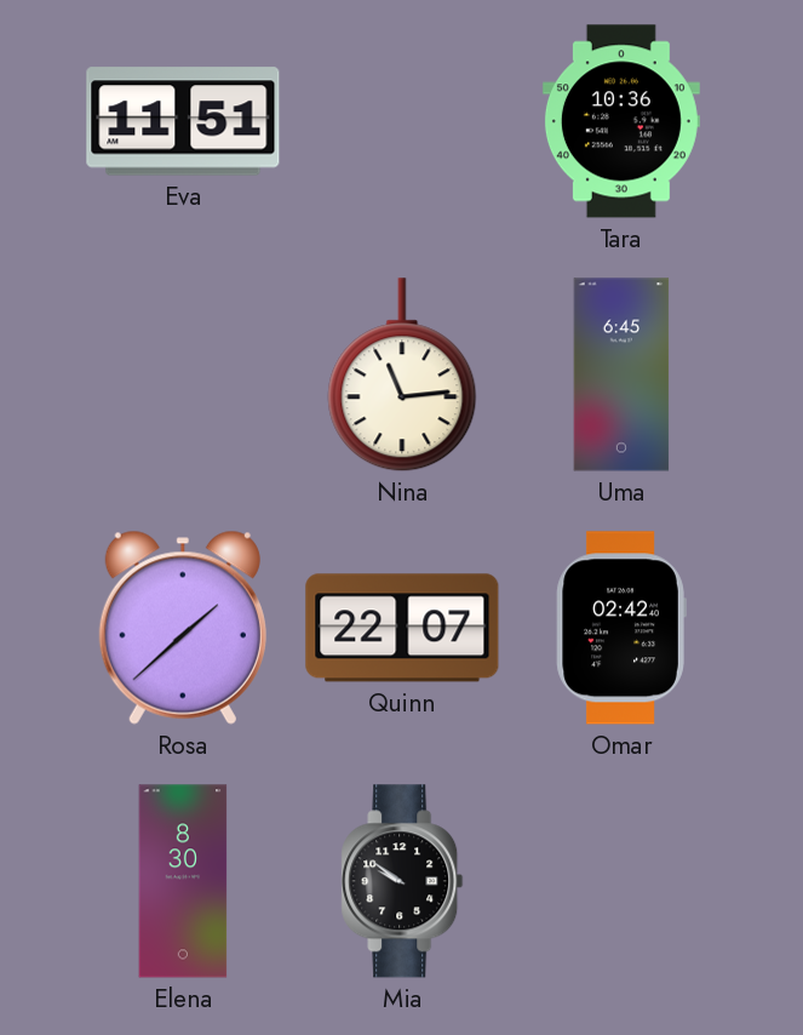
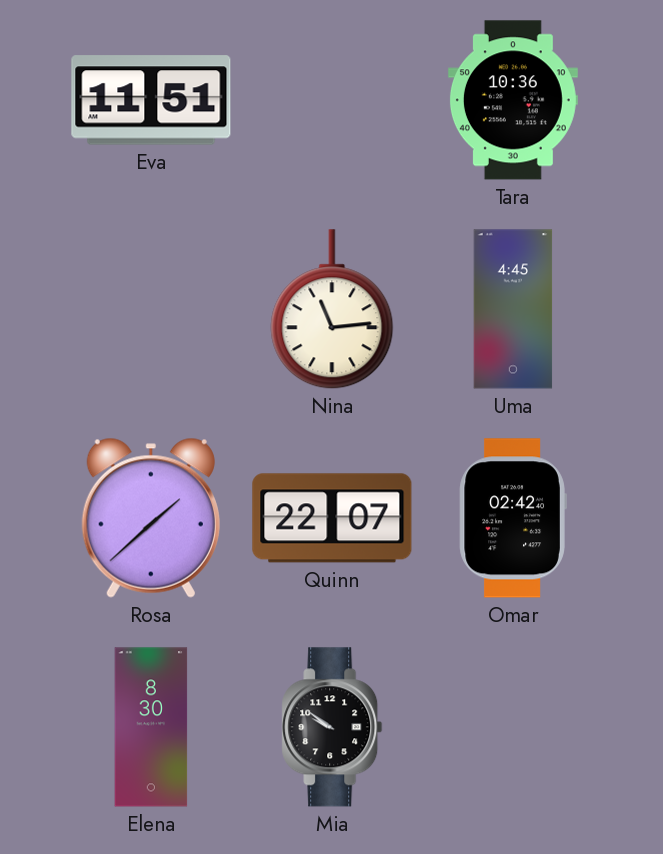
Uma: 6:45 -> 4:45 (513, 309)
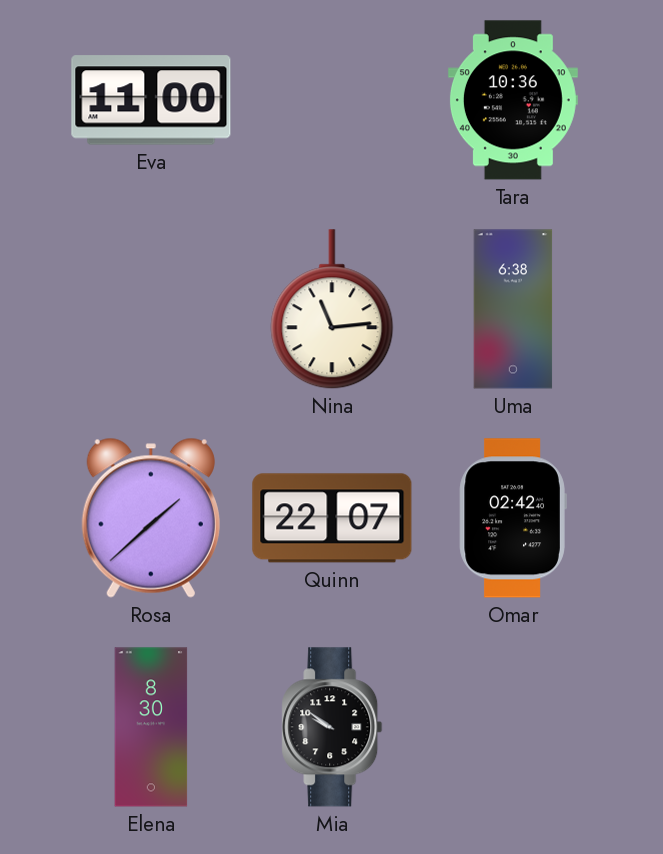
Eva: 11:51 -> 11:00 (151, 100)
Uma: 4:45 -> 6:38 (513, 309)
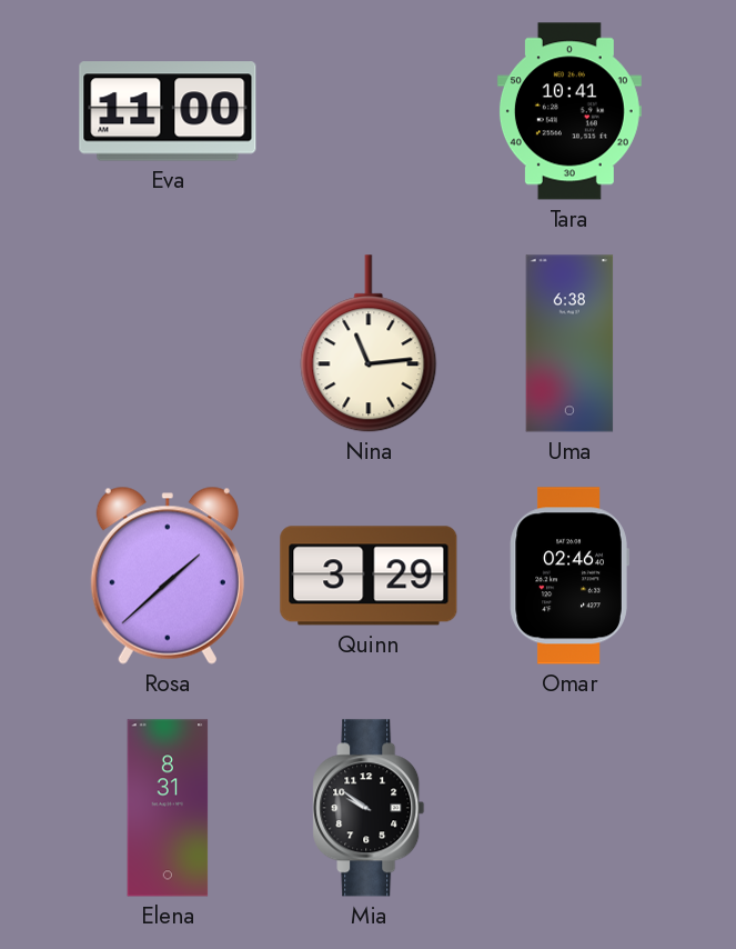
Tara: 10:36 -> 10:41 (569, 111)
Quinn: 22:07 -> 3:29 (369, 576)
Omar: 02:42 -> 02:46 (569, 576)
Elena: 8:30 -> 8:31 (168, 808)
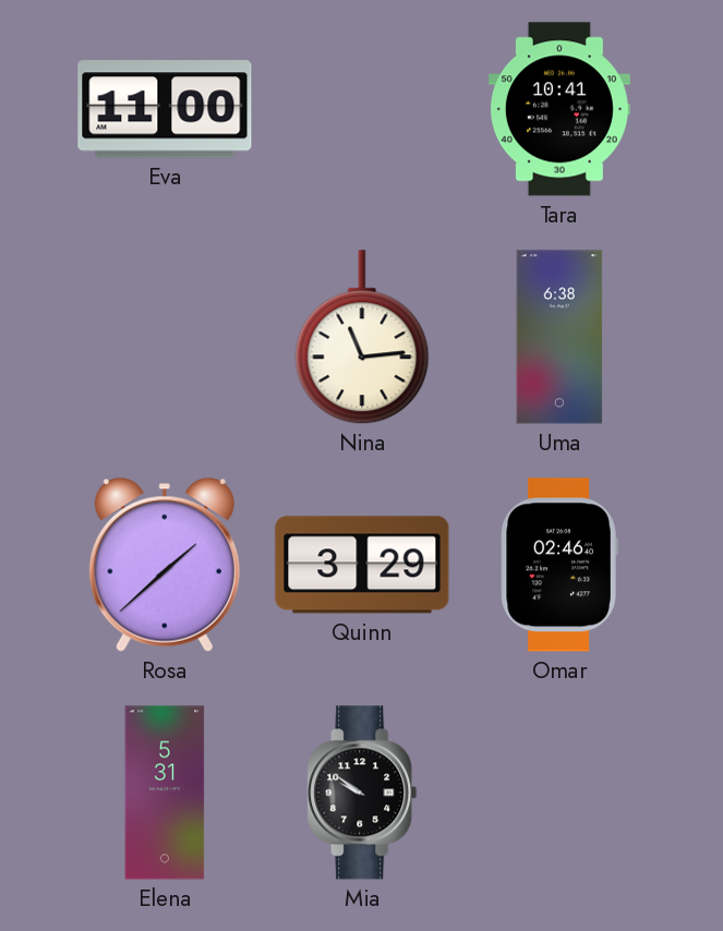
Elena: 8:31 -> 5:31 (165, 793)
